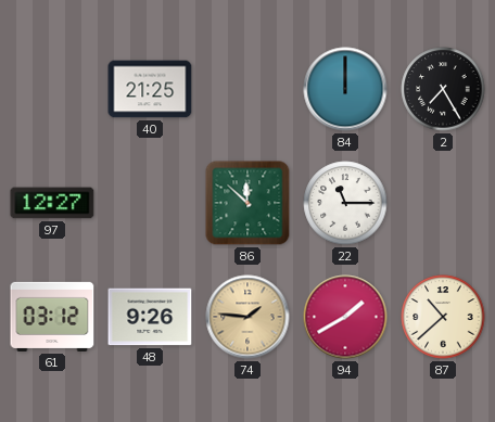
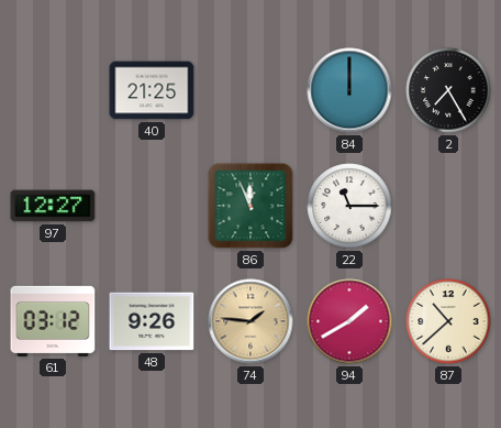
86: 11:52 -> 11:56 (250, 206)
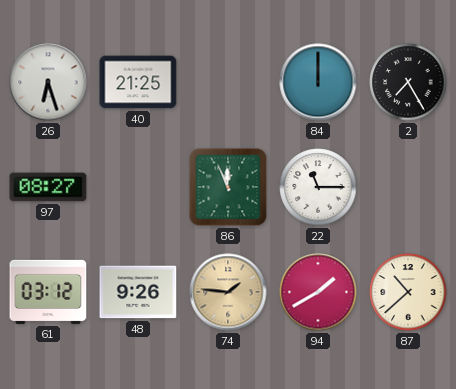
26: none -> 6:27 (48, 82)
97: 12:27 -> 08:27 (48, 187)
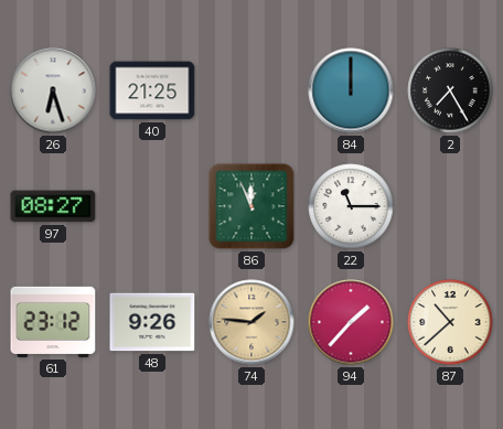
61: 03:12 -> 23:12 (53, 322)
94: 1:40 -> 1:37 (351, 322)
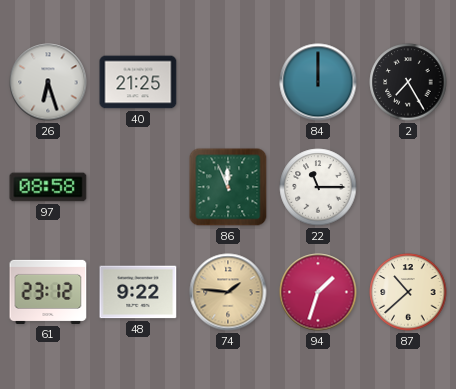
97: 08:27 -> 08:58 (48, 187)
48: 9:26 -> 9:22 (138, 292)
94: 1:37 -> 1:33 (318, 292)
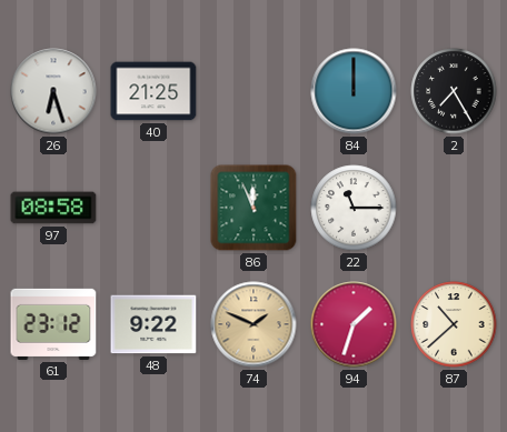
74: 1:46 -> 1:49 (254, 324)
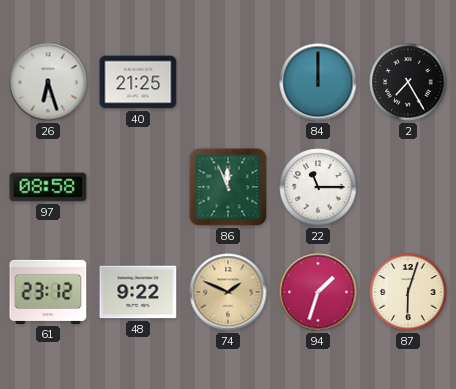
87: 10:38 -> 6:03 (408, 292)
